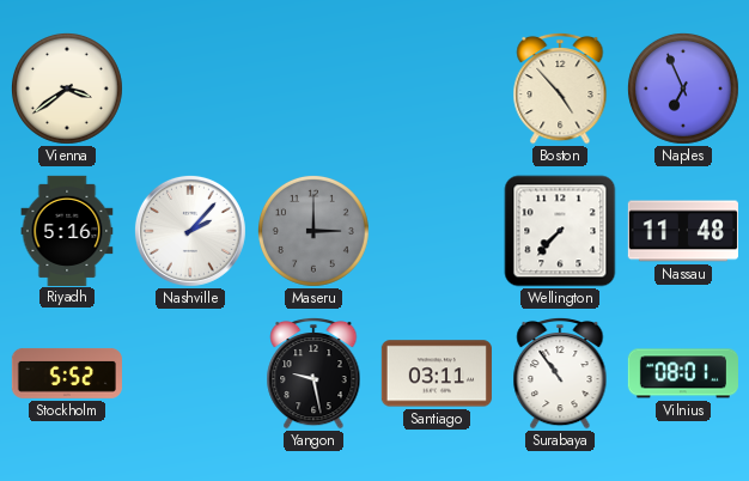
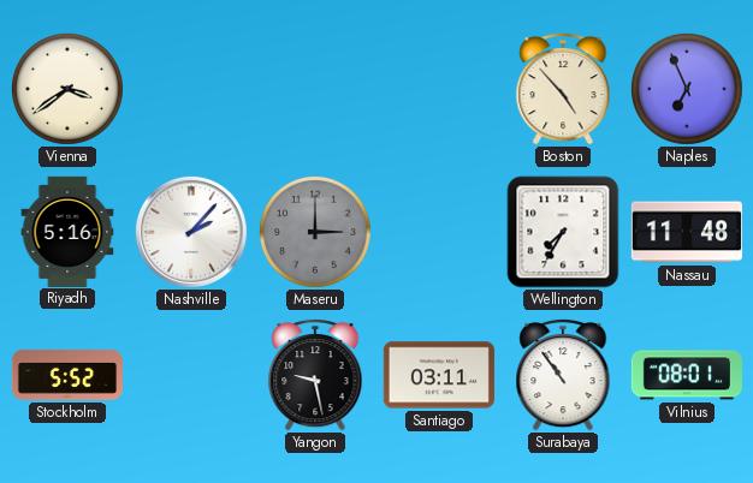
Wellington: 7:37 -> 7:35 (563, 232)
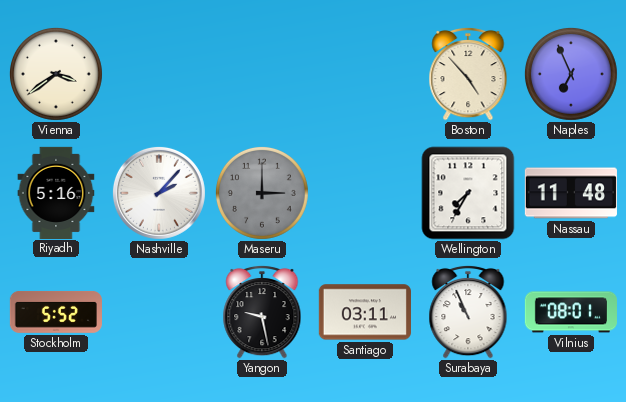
Surabaya: 10:54 -> 10:56 (468, 312)
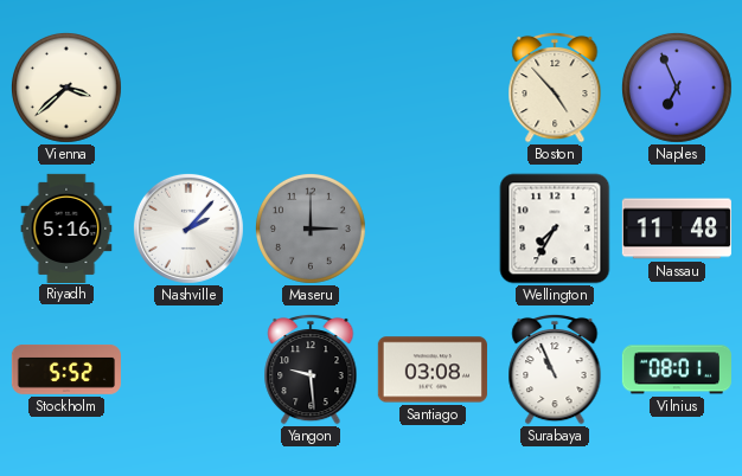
Vienna: 3:39 -> 3:38 (66, 88)
Yangon: 9:28 -> 9:29 (311, 369)
Santiago: 03:11 -> 03:08 (433, 369)
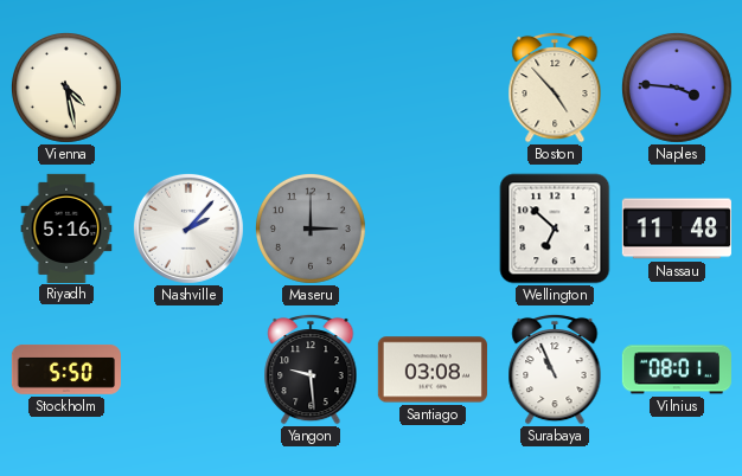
Vienna: 3:38 -> 4:28 (66, 88)
Naples: 6:56 -> 3:46 (677, 88)
Wellington: 7:35 -> 6:52 (555, 229)
Stockholm: 5:52 -> 5:50 (66, 369)
